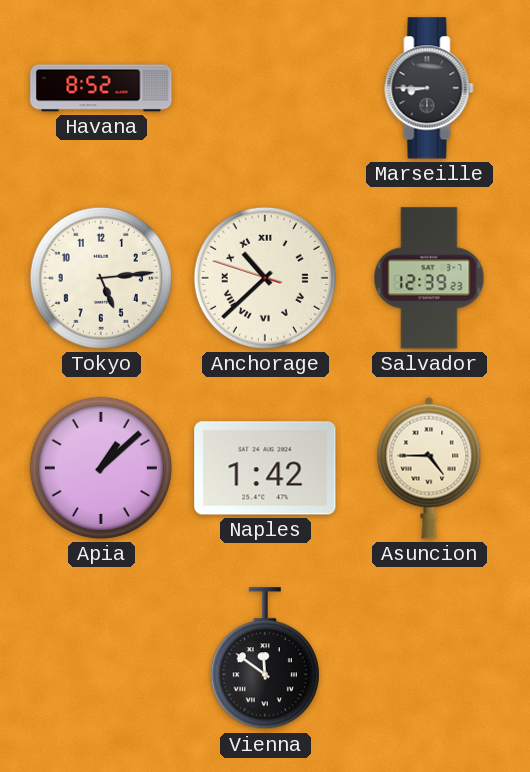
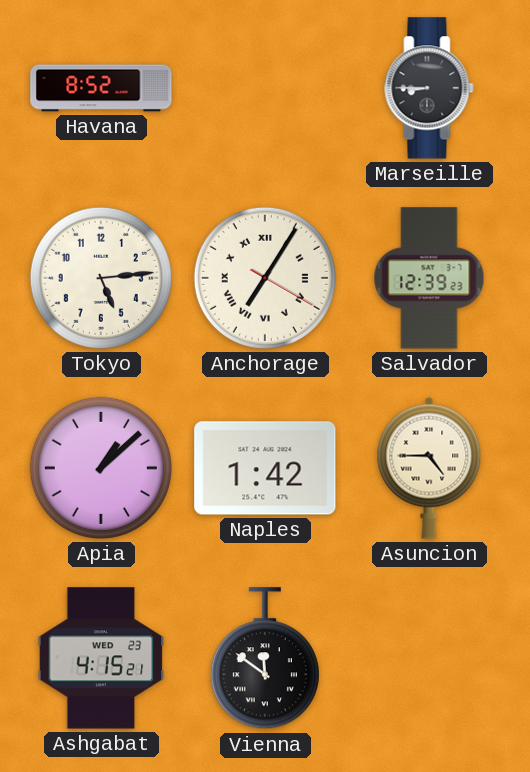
Anchorage: 10:37 -> 7:05 (265, 278)
Ashgabat: none -> 4:15 (101, 658)
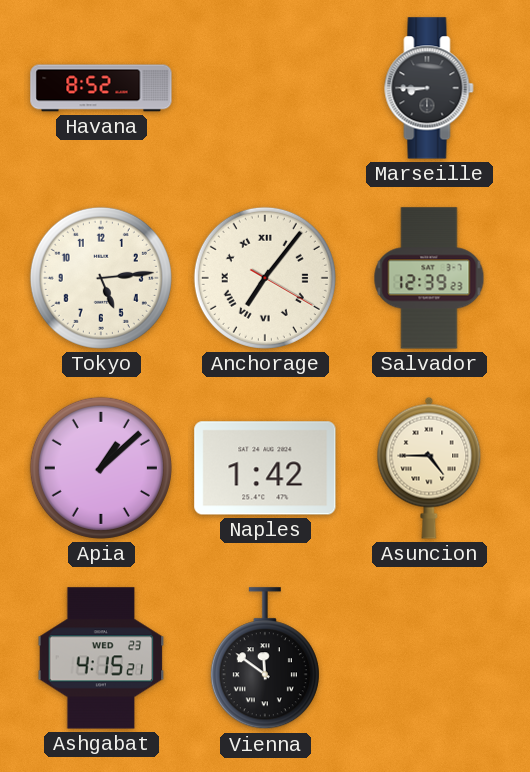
Anchorage: 7:05 -> 7:06 (265, 278)
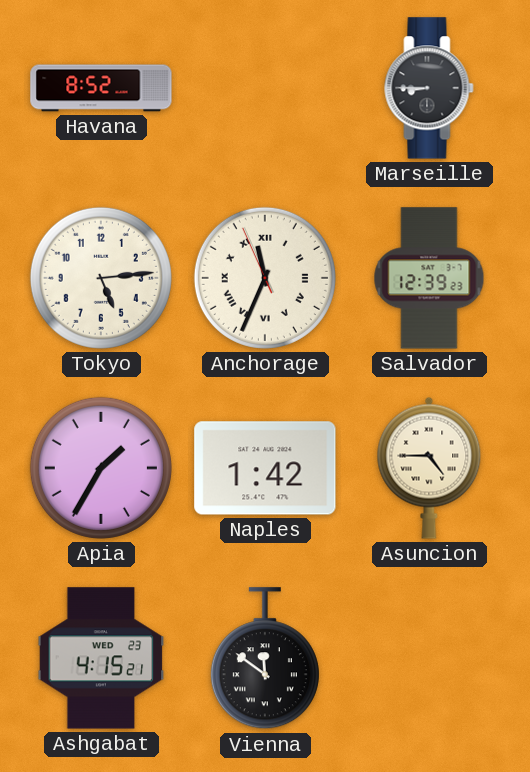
Anchorage: 7:06 -> 11:33 (265, 278)
Apia: 1:08 -> 1:35 (101, 468)
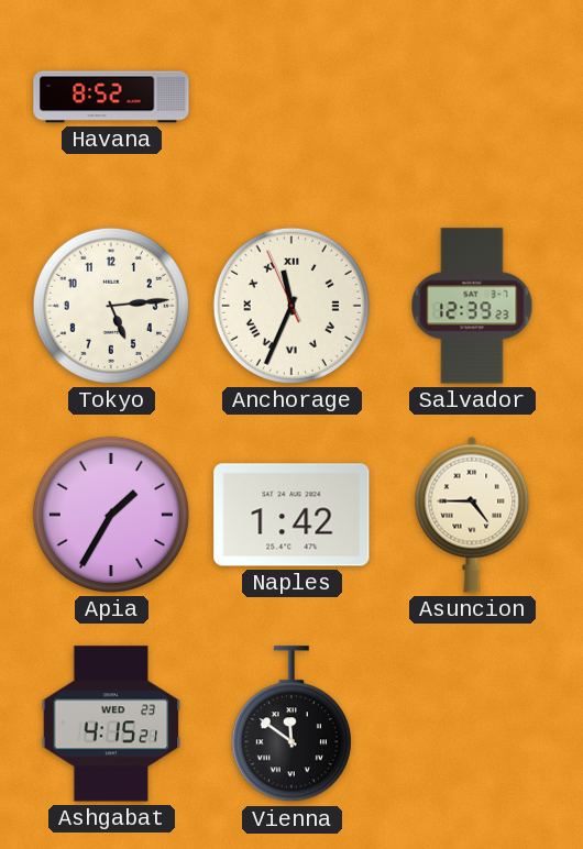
Marseille: 8:45 -> none (429, 88)
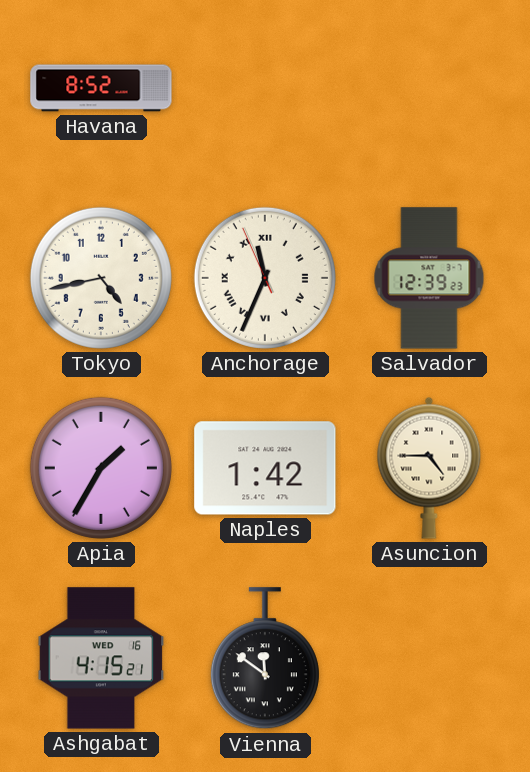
Tokyo: 5:14 -> 4:43 (101, 278)
Ashgabat date: WED 23 -> WED 16 (101, 658)
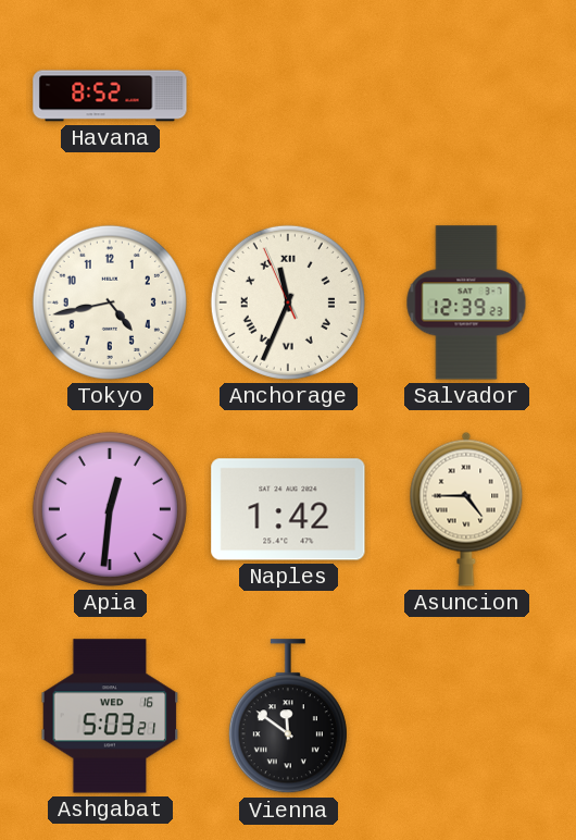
Apia: 1:35 -> 12:31 (110, 509)
Ashgabat: 4:15 -> 5:03 (110, 716)
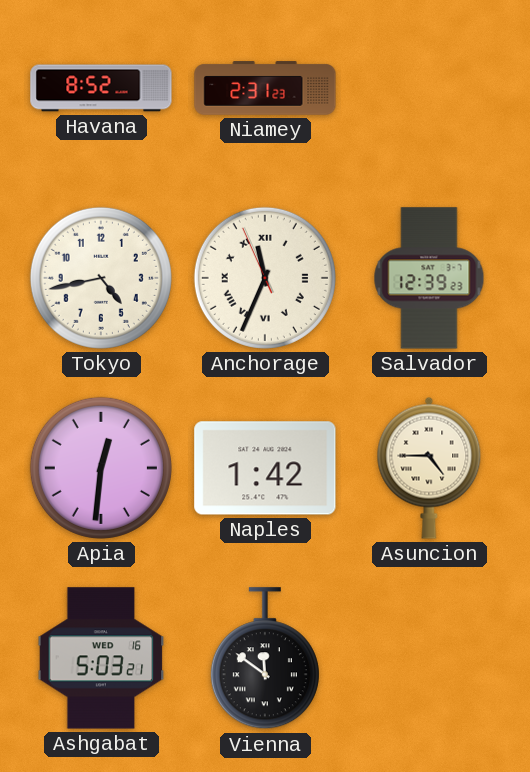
Niamey: none -> 2:31 (265, 88)
